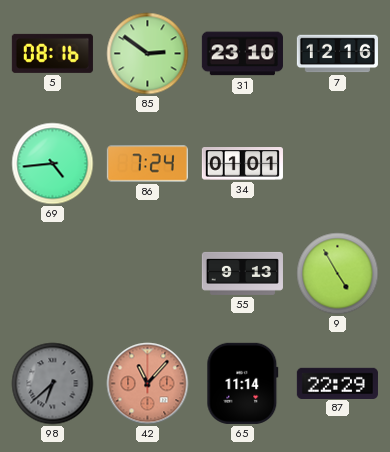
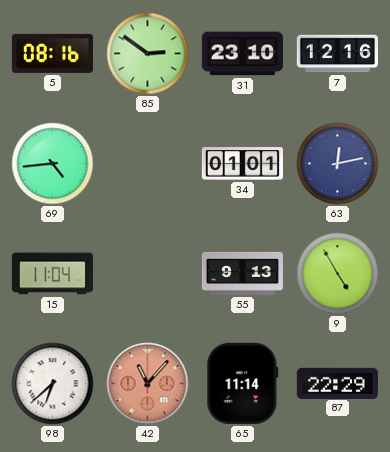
86: 7:24 -> none (147, 164)
63: none -> 12:13 (338, 164)
15: none -> 11:04 (52, 274)
98 dial: grey -> white (53, 384)
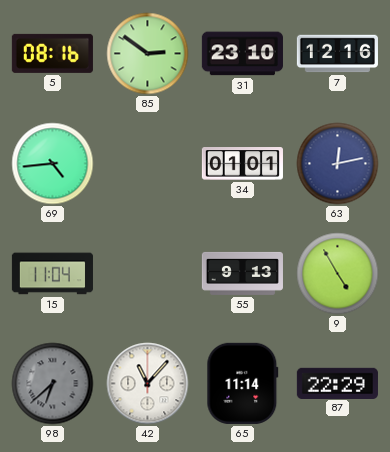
98 dial: white -> grey (53, 384)
42 dial: salmon -> white (148, 384)
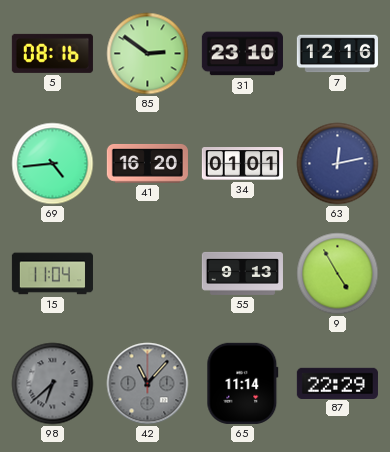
41: none -> 16:20 (147, 163)
42 dial: white -> grey (148, 384)
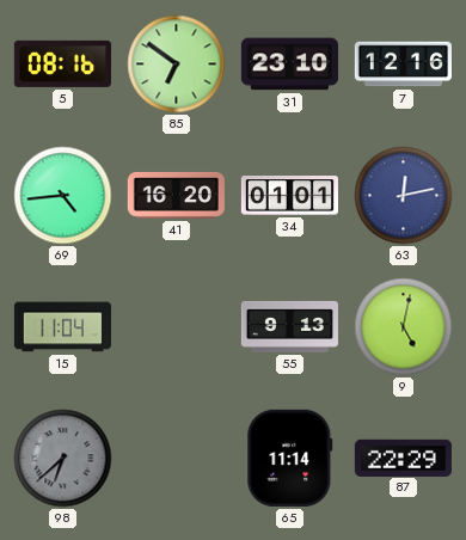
85: 2:51 -> 6:51 (177, 65)
9: 4:55 -> 5:02 (404, 327)
42: 11:07 -> none (148, 384)
